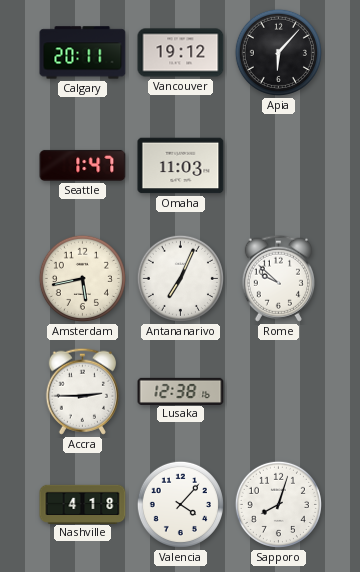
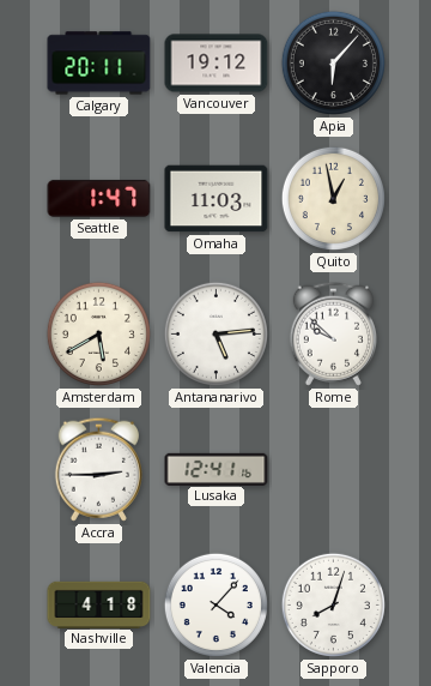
Quito: none -> 12:58 (333, 198)
Amsterdam: 5:43 -> 5:40 (98, 333)
Antananarivo: 7:04 -> 5:14 (215, 333)
Lusaka: 12:38 -> 12:41 (217, 469)
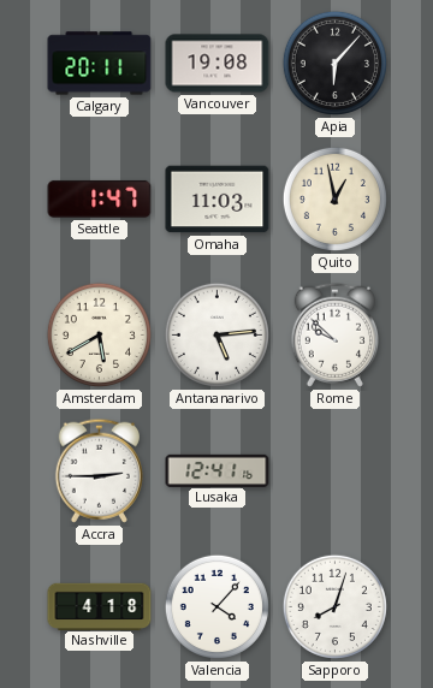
Vancouver: 19:12 -> 19:08 (218, 64)
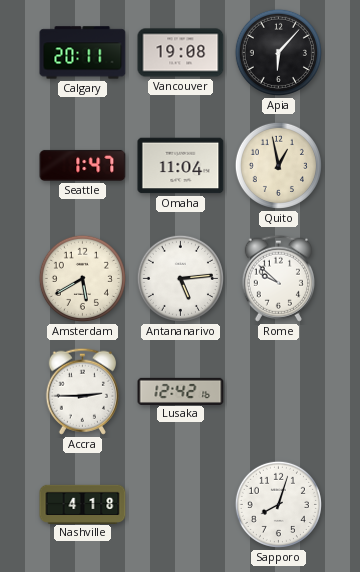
Omaha: 11:03 -> 11:04 (181, 166)
Lusaka: 12:41 -> 12:42 (181, 391)
Valencia: 4:07 -> none (216, 606)
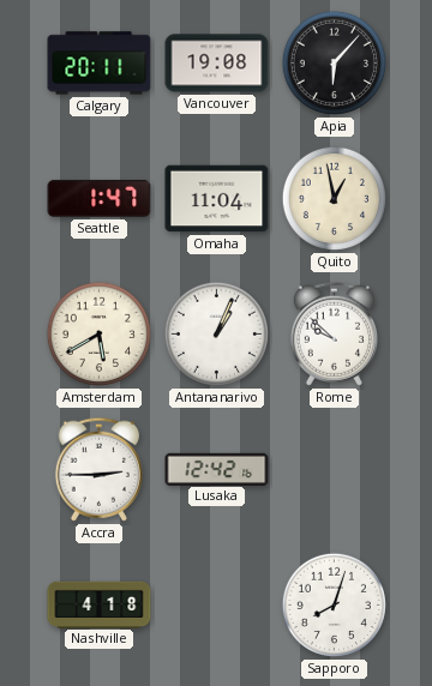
Antananarivo: 5:14 -> 1:04 (216, 333)
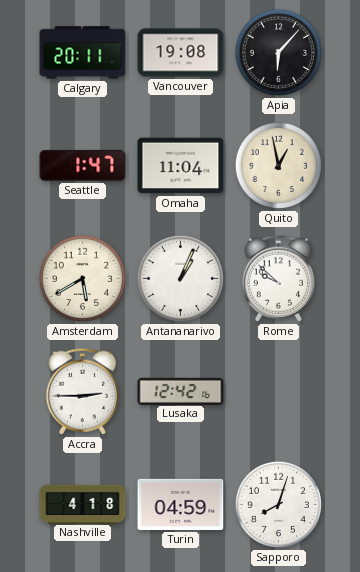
Turin: none -> 04:59 (181, 504)
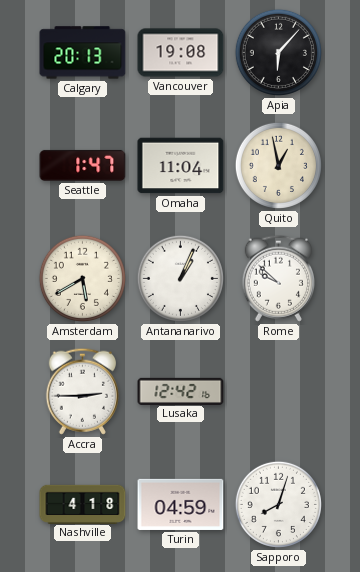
Calgary: 20:11 -> 20:13 (83, 53)
